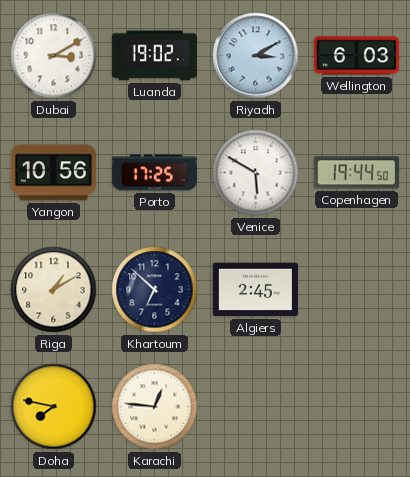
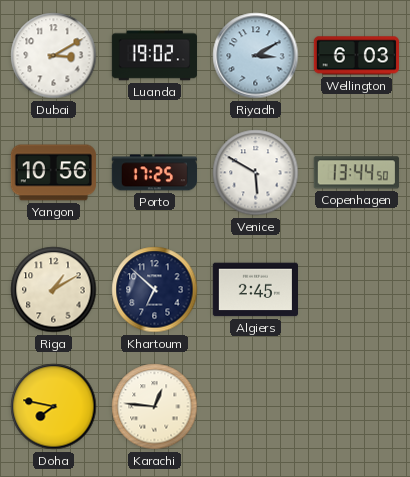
Copenhagen: 19:44 -> 13:44 (356, 173)
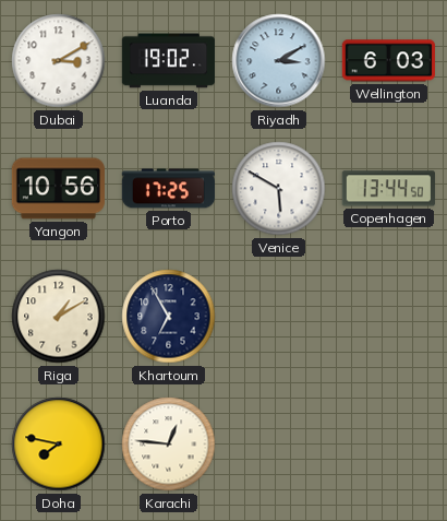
Khartoum: 6:52 -> 6:55 (169, 317)
Algiers: 2:45 -> none (255, 290)
